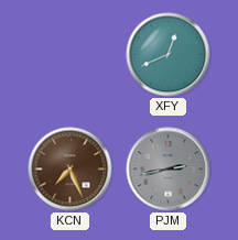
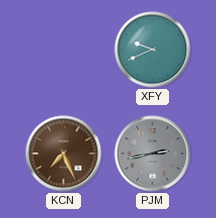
XFY: 12:41 -> 9:41 (153, 50)
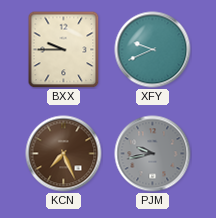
BXX: none -> 9:45 (64, 49)
PJM: 2:43 -> 9:43 (153, 154)
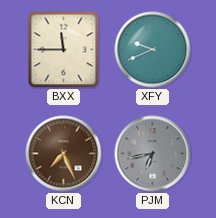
BXX: 9:45 -> 11:45 (64, 49)
PJM: 9:43 -> 6:43 (153, 154)
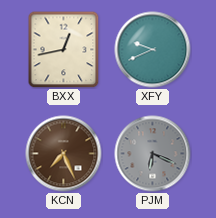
BXX: 11:45 -> 12:43 (64, 49)
PJM: 6:43 -> 6:19 (153, 154)
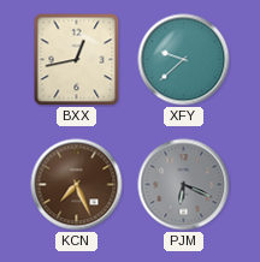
XFY: 9:41 -> 9:38 (184, 60)
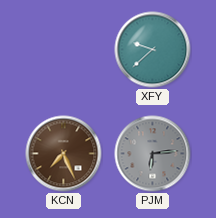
BXX: 12:43 -> none (77, 59)
PJM: 6:19 -> 6:14 (153, 154)
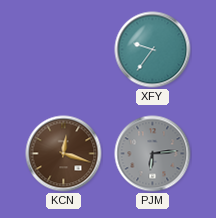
XFY: 9:38 -> 9:36 (153, 50)
KCN: 7:26 -> 12:18 (64, 154)
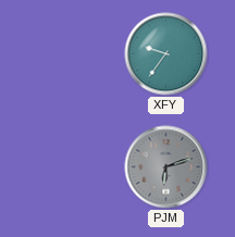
KCN: 12:18 -> none (64, 154)
PJM: 6:14 -> 6:12 (166, 167)
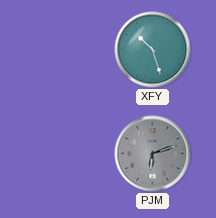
XFY: 9:36 -> 10:27 (153, 50)
